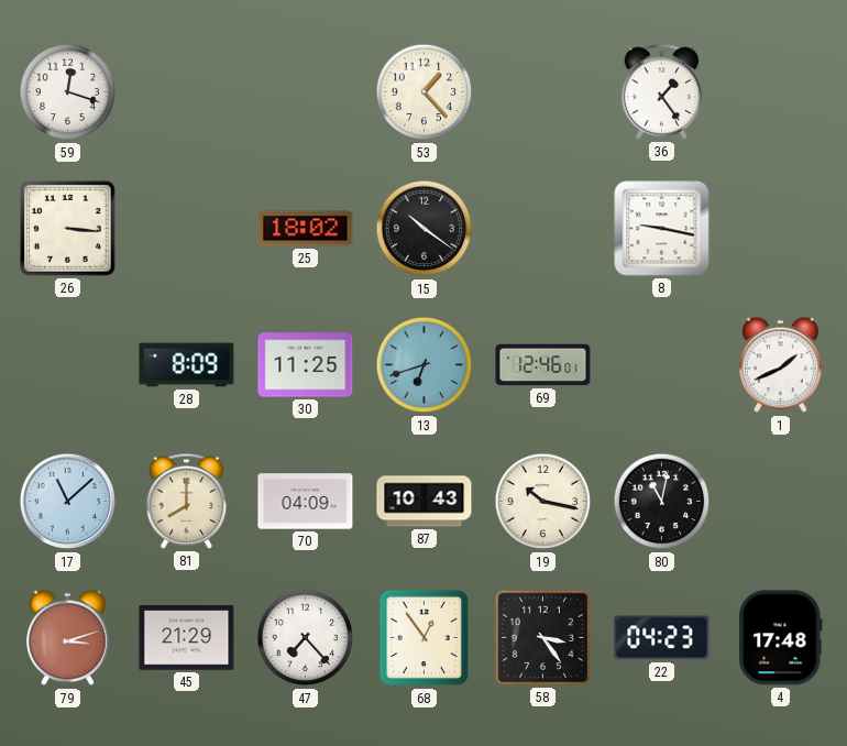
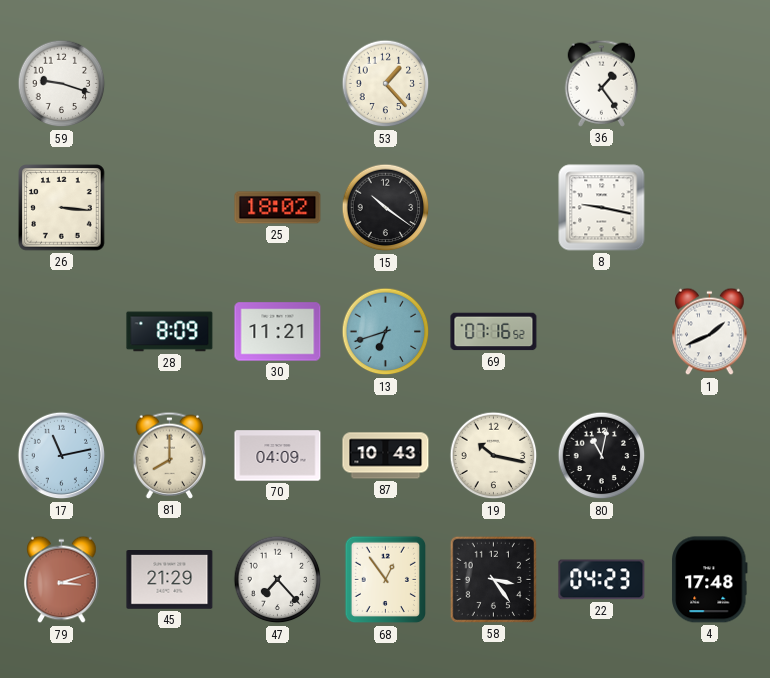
59: 12:18 -> 9:18 (62, 84)
30: 11:25 -> 11:21 (278, 332)
69: 12:46 -> 07:16 (494, 332)
17: 11:08 -> 11:13 (62, 456)
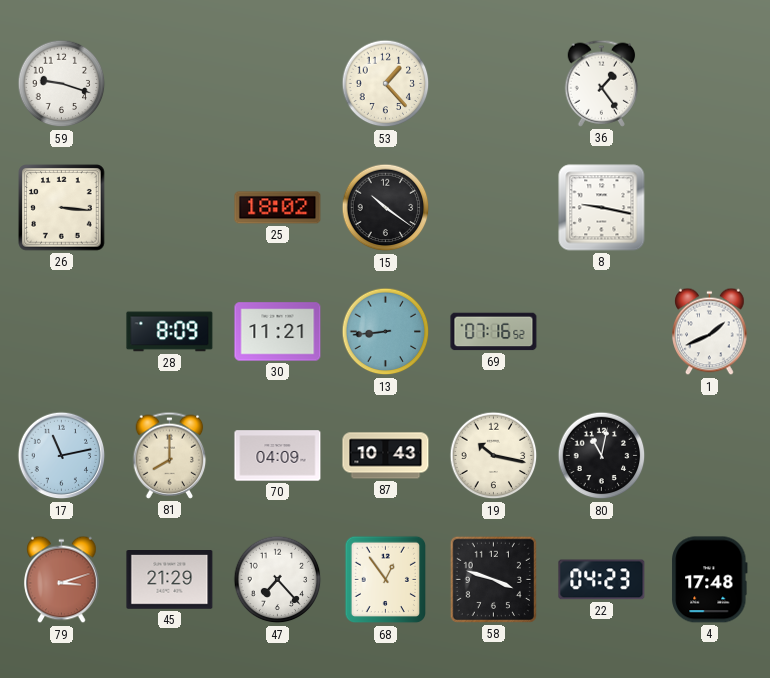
13: 6:42 -> 8:44 (386, 332)
58: 3:24 -> 3:48 (493, 579)
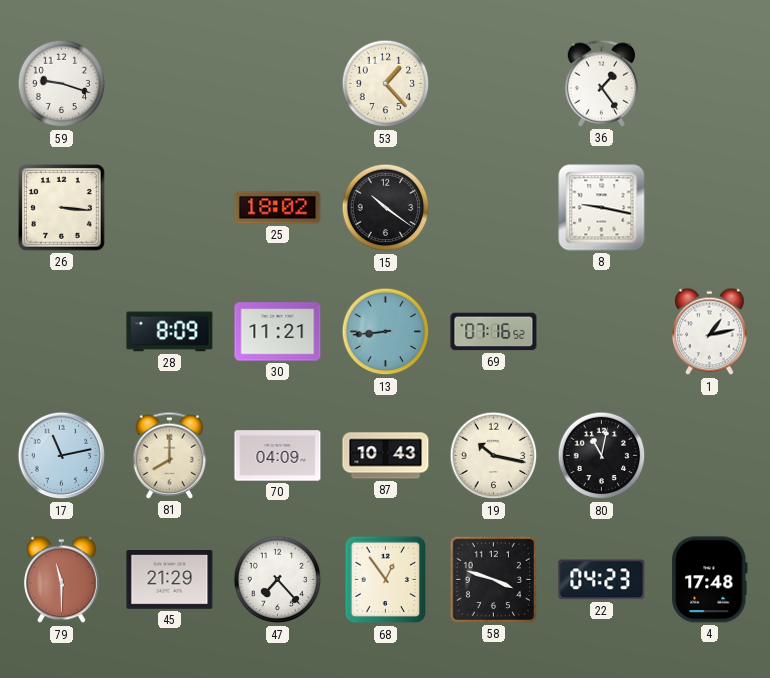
1: 1:41 -> 1:13 (710, 332)
79: 3:12 -> 11:30 (62, 580)
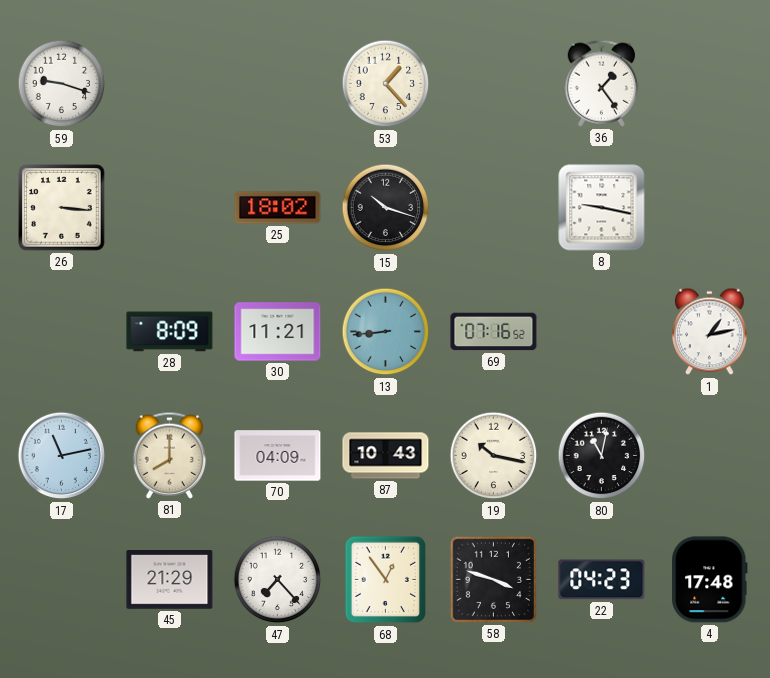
15: 10:21 -> 10:18 (386, 208)
79: 11:30 -> none (62, 580)
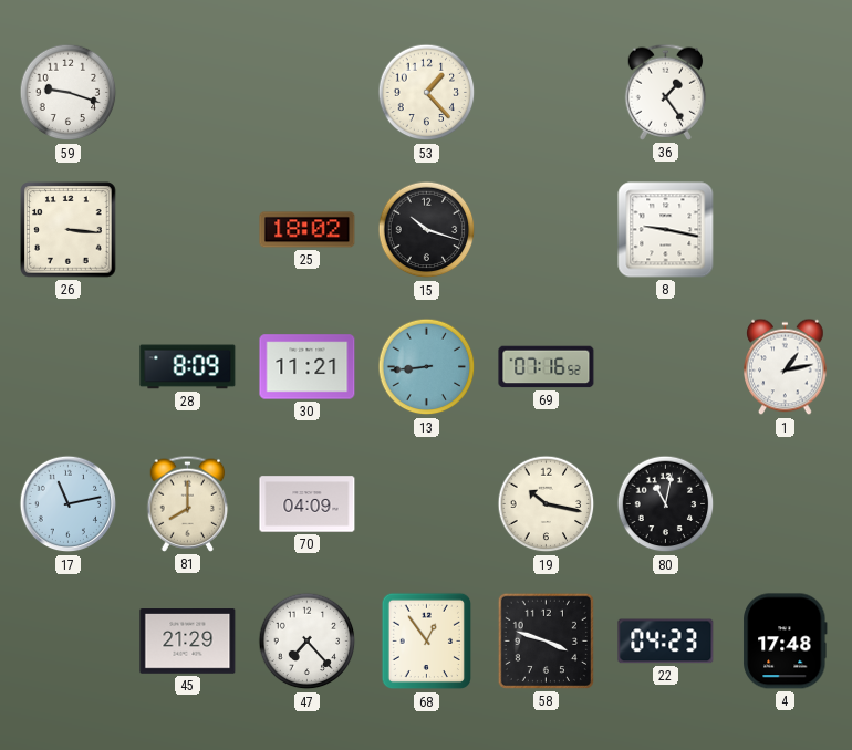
87: 10:43 -> none (386, 456)
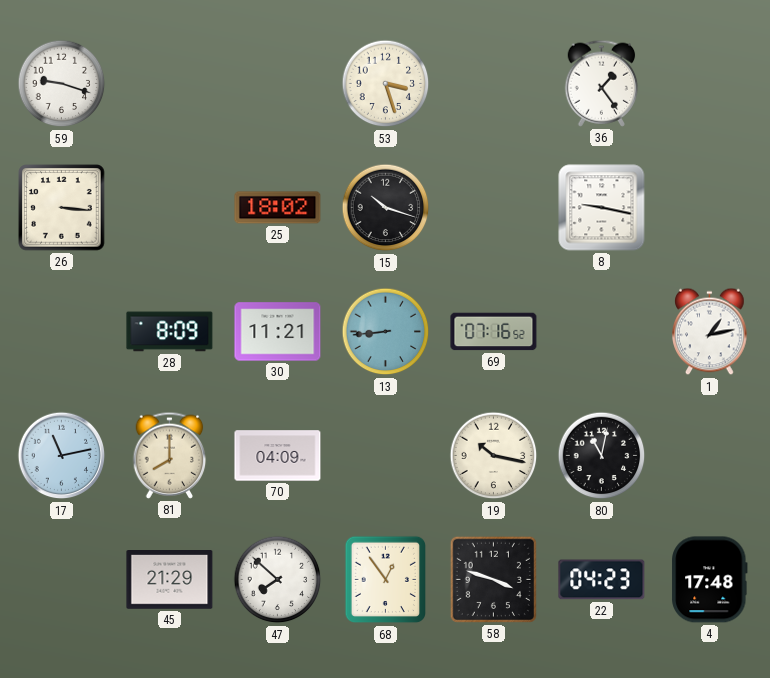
53: 1:23 -> 3:27 (386, 84)
47: 7:23 -> 7:52 (278, 580)
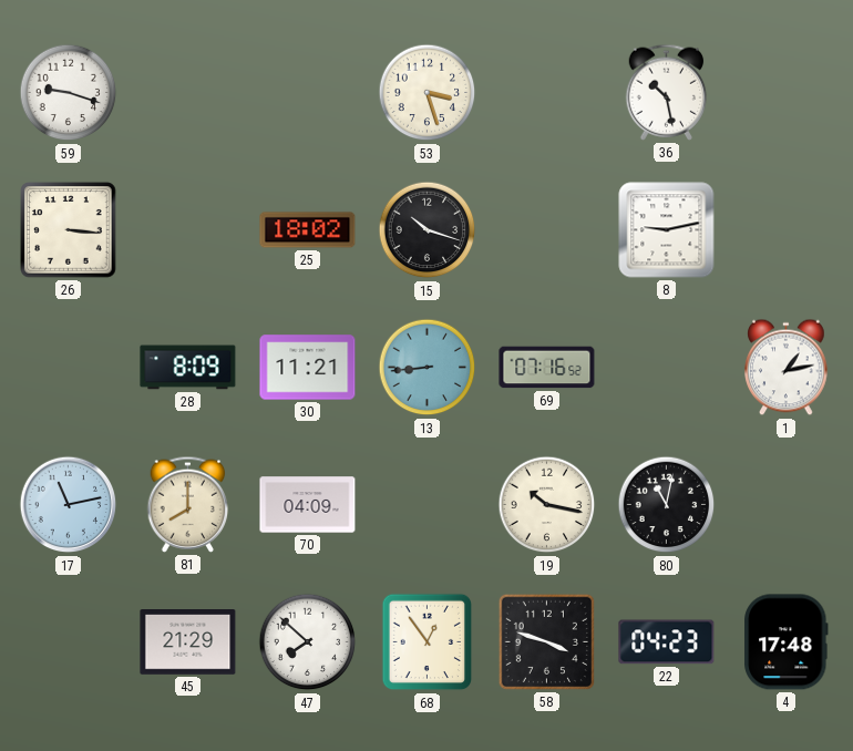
36: 1:24 -> 10:28 (667, 92)
8: 9:17 -> 9:13 (667, 230)
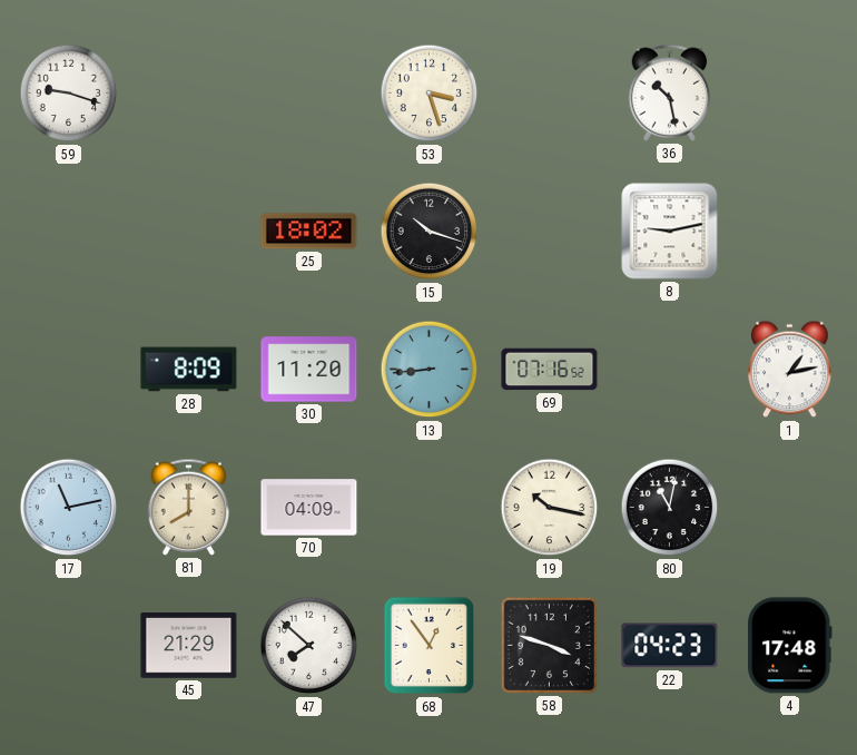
26: 3:16 -> none (69, 230)
30: 11:21 -> 11:20 (309, 370)
